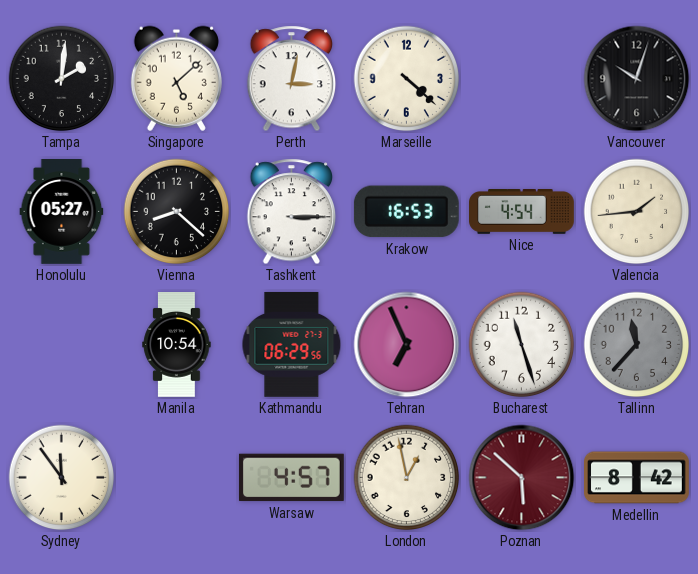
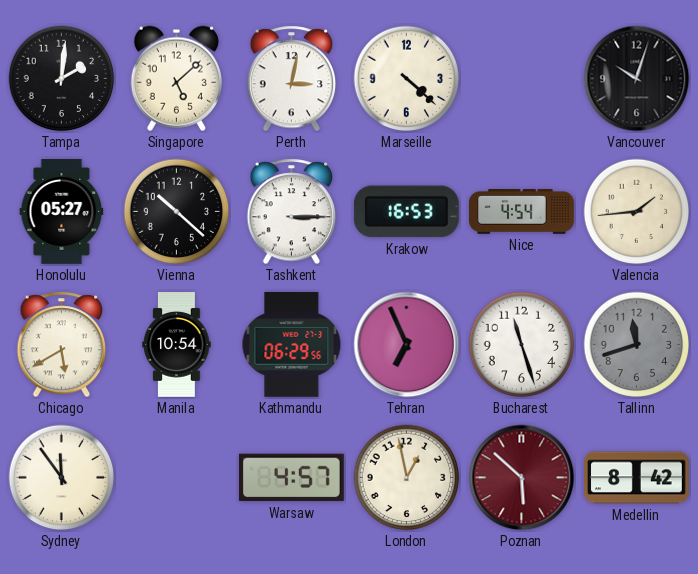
Vienna: 8:22 -> 10:22 (177, 212)
Chicago: none -> 5:40 (62, 345)
Tallinn: 11:37 -> 11:42 (637, 345)
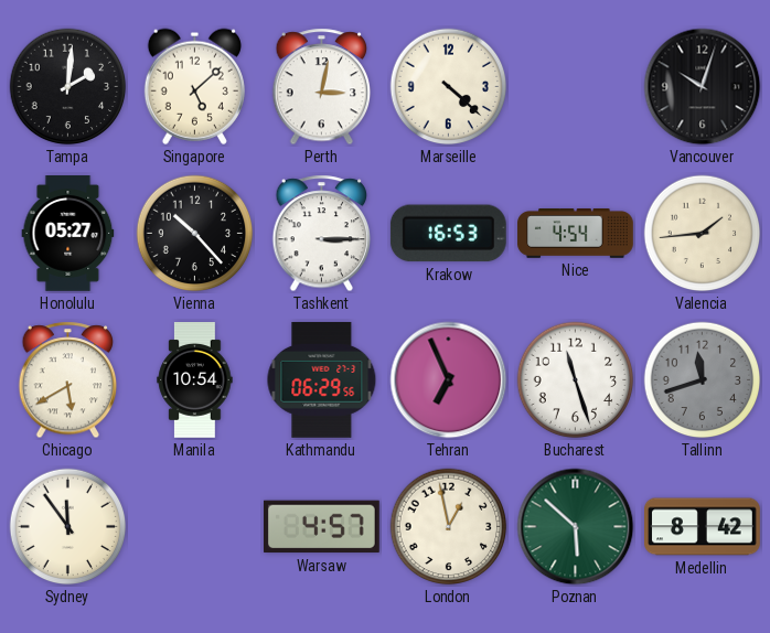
Vienna: 10:22 -> 10:23 (195, 234)
Poznan dial: burgundy -> green (576, 527)
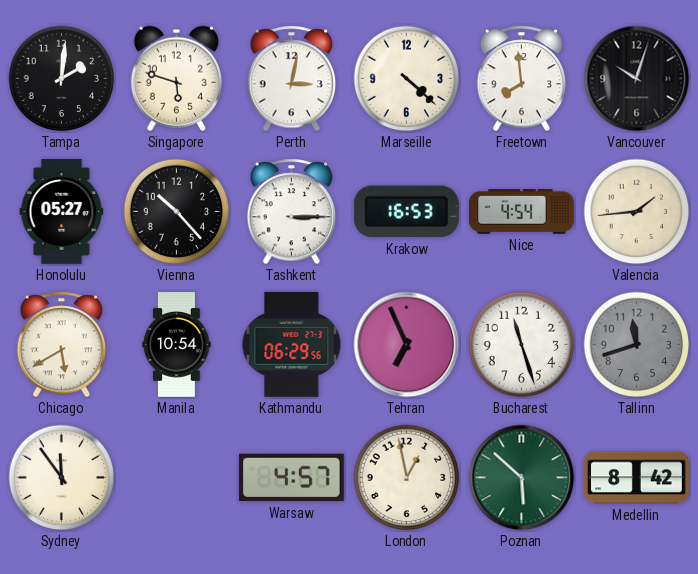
Singapore: 5:08 -> 5:48 (176, 78)
Freetown: none -> 7:59 (522, 79)
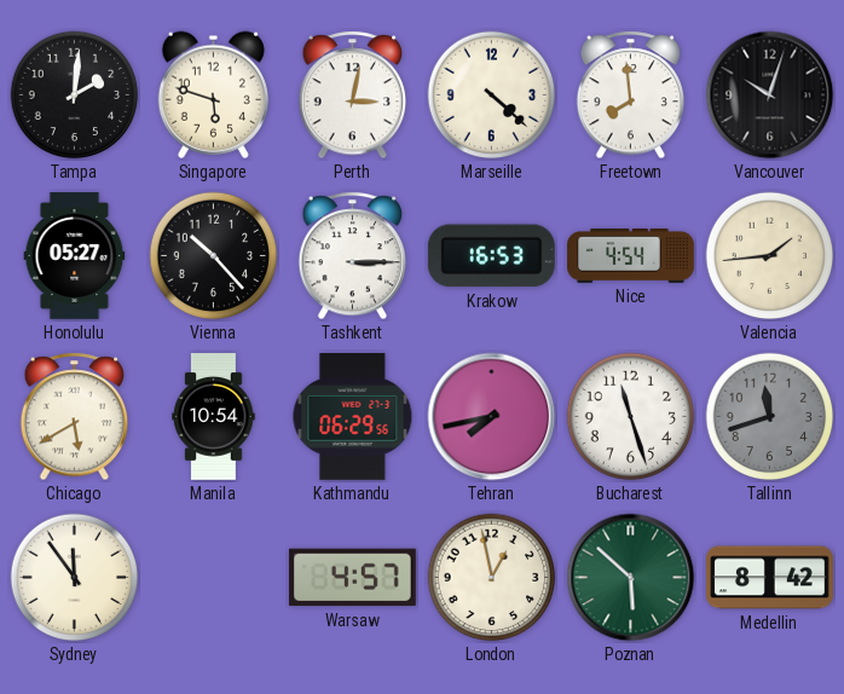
Tehran: 6:56 -> 7:43 (492, 417)
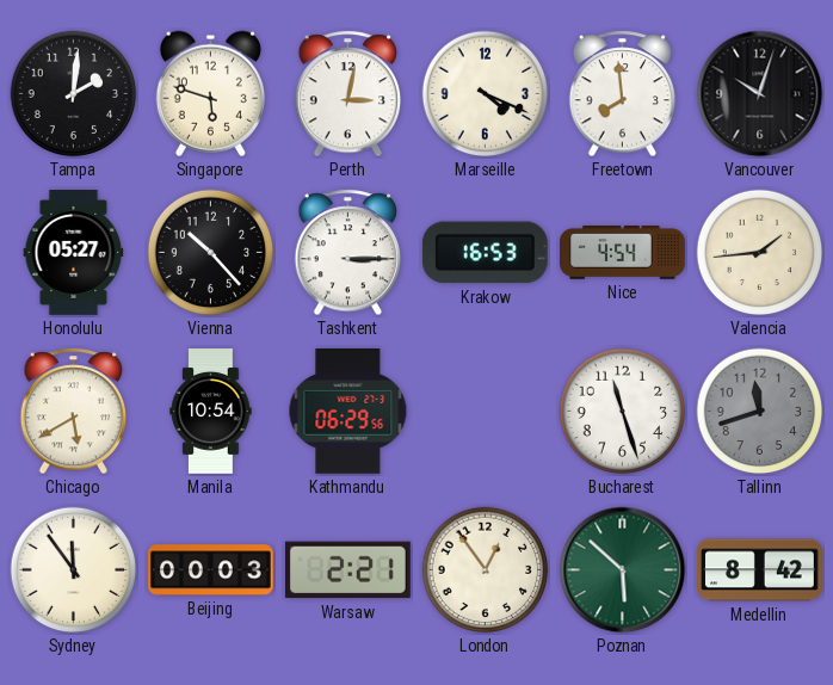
Marseille: 4:22 -> 4:19 (486, 94)
Tehran: 7:43 -> none (492, 417)
Beijing: none -> 00:03 (211, 570)
Warsaw: 4:57 -> 2:21 (347, 570)
London: 12:58 -> 12:54 (486, 570)
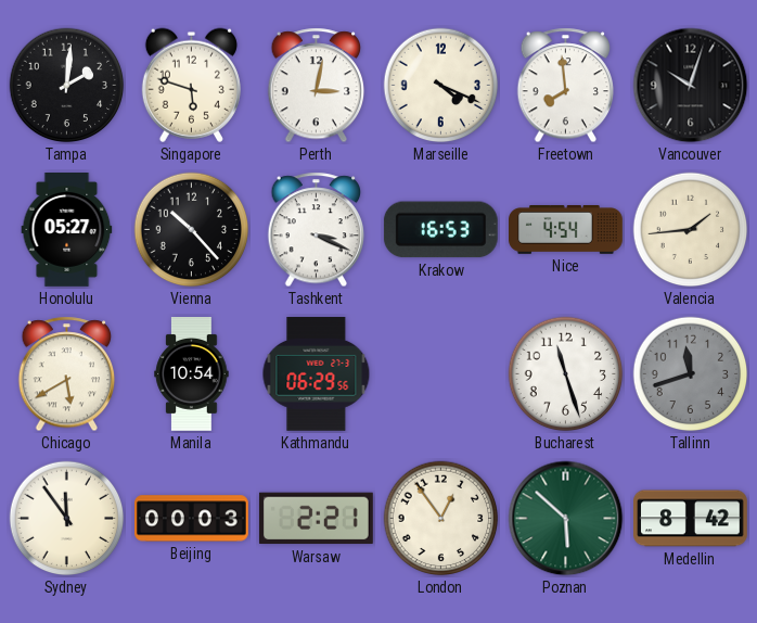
Tashkent: 3:15 -> 3:19 (317, 230)
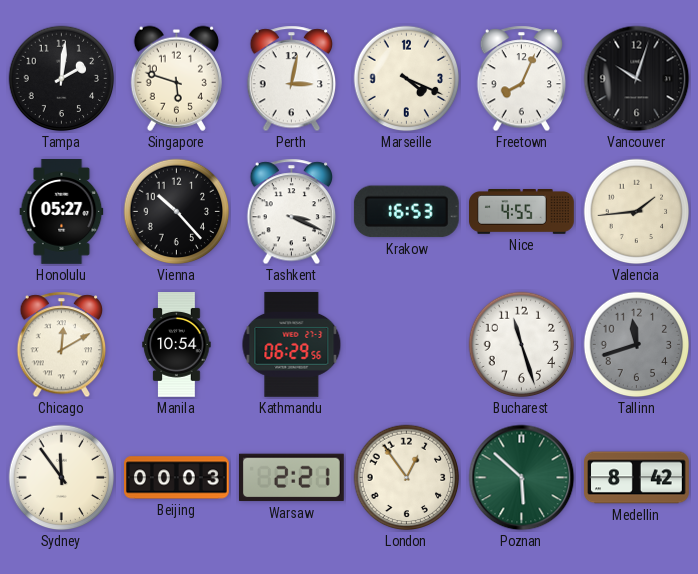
Freetown: 7:59 -> 8:04 (522, 79)
Nice: 4:54 -> 4:55 (522, 212)
Chicago: 5:40 -> 12:10 (62, 345)
